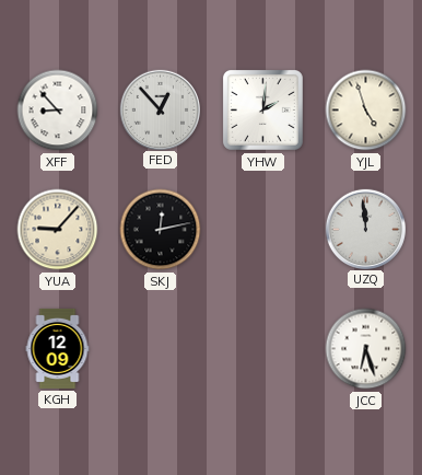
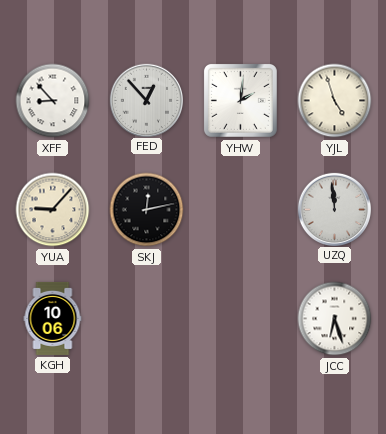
KGH: 12:09 -> 10:06 (53, 318)
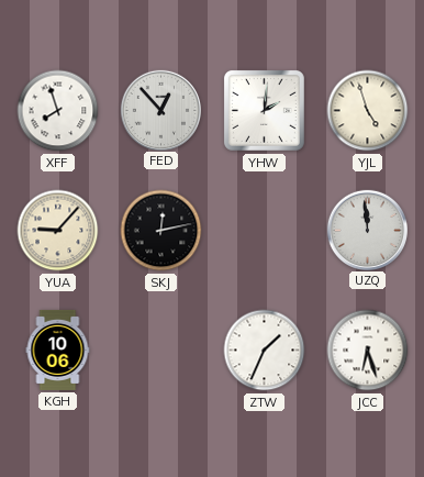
XFF: 8:53 -> 7:57 (58, 111)
ZTW: none -> 1:34 (265, 351)
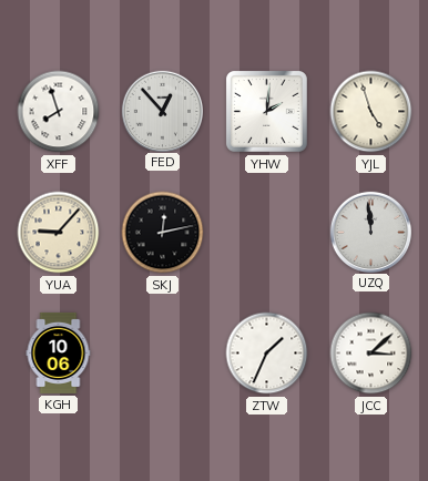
JCC: 6:27 -> 3:08 (371, 354)
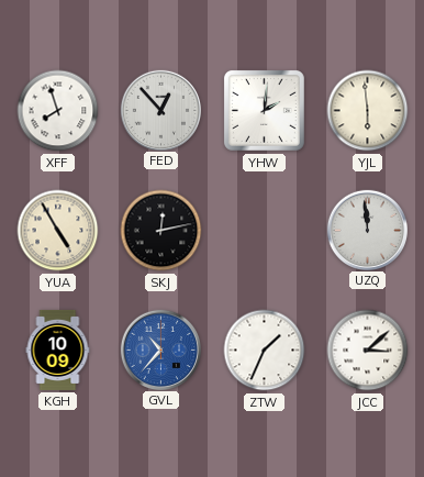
YJL: 4:57 -> 5:59 (368, 111)
YUA: 9:07 -> 4:55 (58, 231)
KGH: 10:06 -> 10:09 (58, 350)
GVL: none -> 10:37 (160, 350)
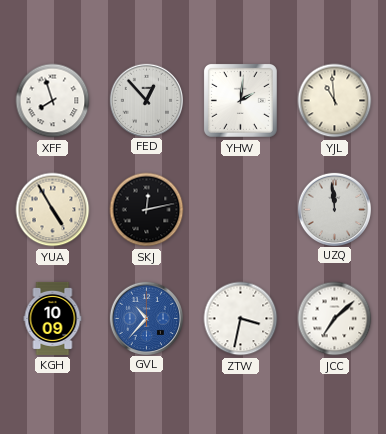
YJL: 5:59 -> 10:59 (335, 101)
ZTW: 1:34 -> 3:32 (241, 319)
JCC: 3:08 -> 7:08 (335, 319)
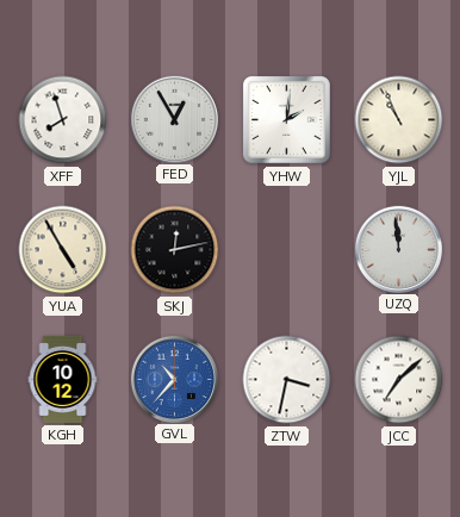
FED: 12:53 -> 12:55 (174, 119)
YJL: 10:59 -> 10:56 (399, 120)
KGH: 10:09 -> 10:12 (63, 379)
